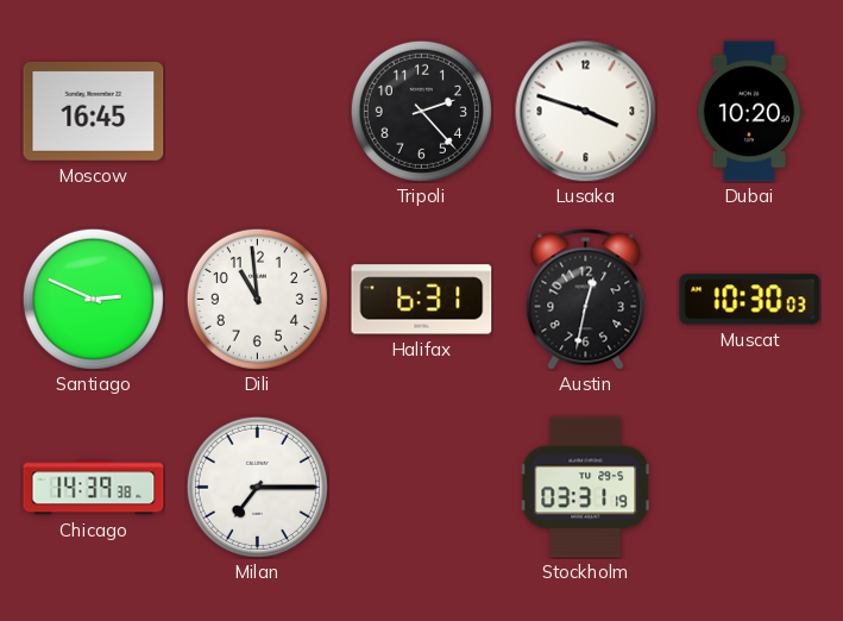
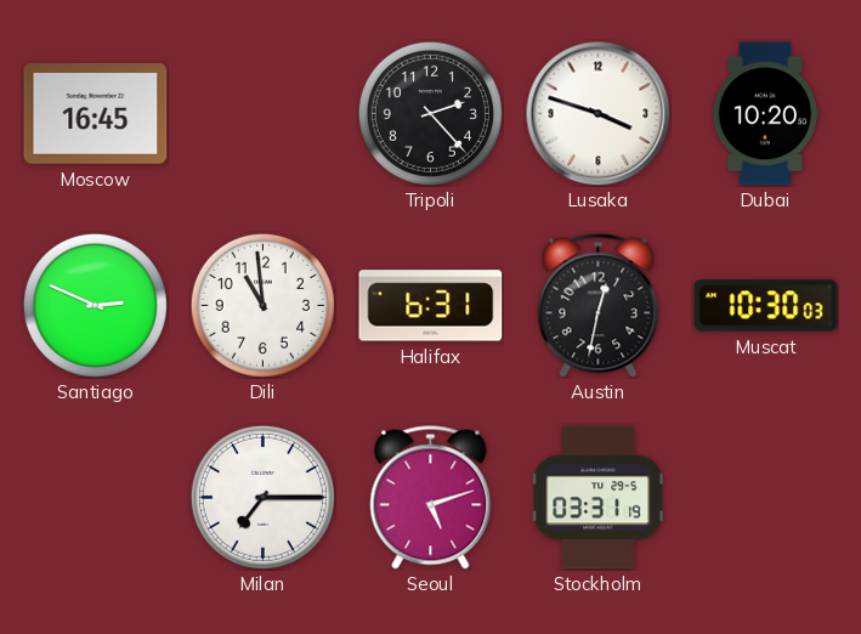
Chicago: 14:39 -> none (94, 488)
Seoul: none -> 5:12 (431, 498)
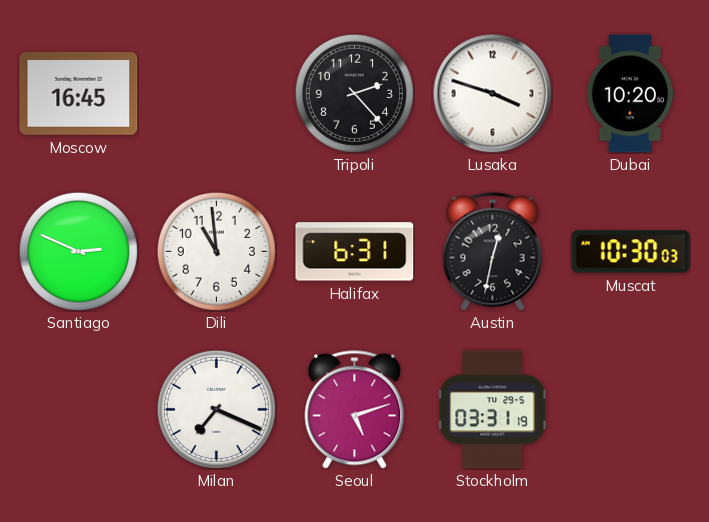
Milan: 7:15 -> 7:19 (216, 409)
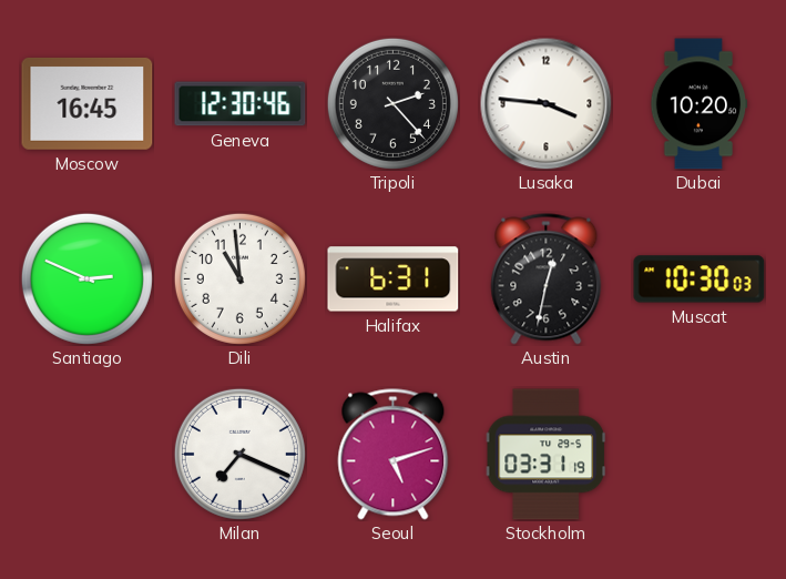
Geneva: none -> 12:30 (241, 104)
Lusaka: 3:48 -> 3:46 (547, 104)
